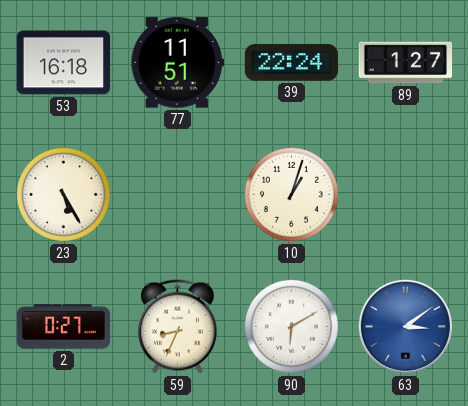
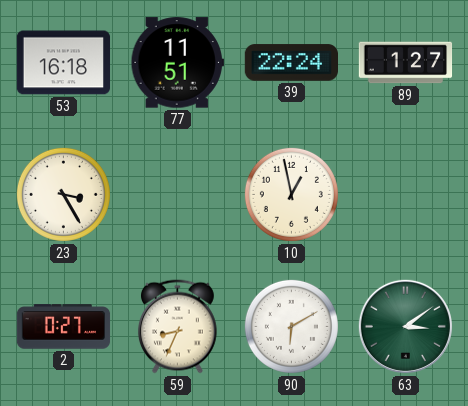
23: 5:25 -> 3:25 (63, 194)
10: 1:03 -> 12:58 (291, 194)
63 dial: blue -> green (405, 326)
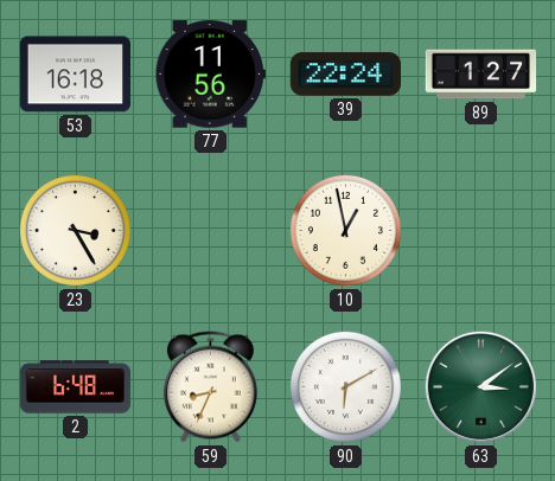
77: 11:51 -> 11:56 (210, 75)
2: 0:27 -> 6:48 (76, 387)
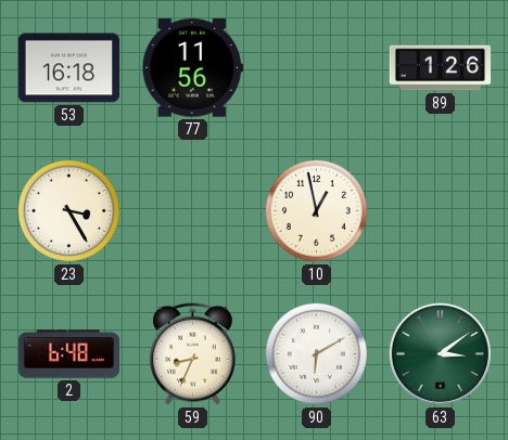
39: 22:24 -> none (346, 75)
89: 1:27 -> 1:26 (441, 68)
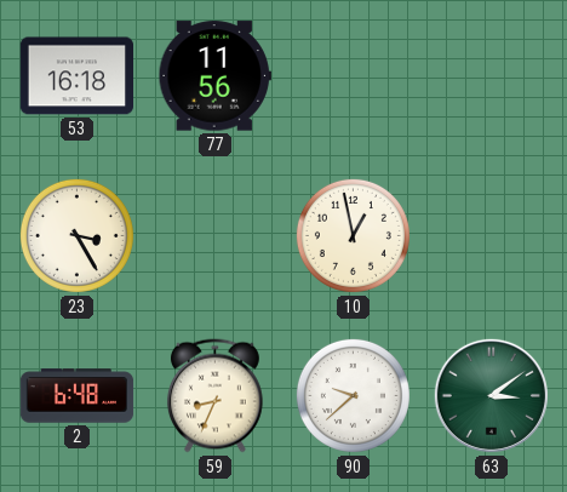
89: 1:26 -> none (441, 68)
90: 6:10 -> 9:38 (353, 395)
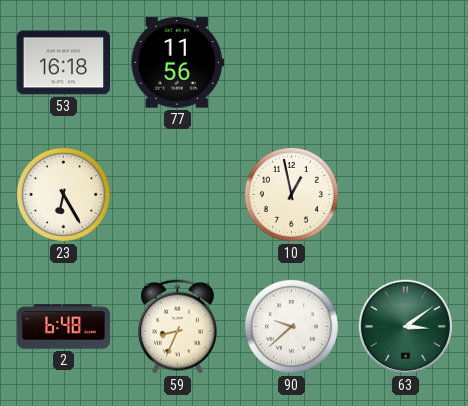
23: 3:25 -> 6:25 (63, 194)
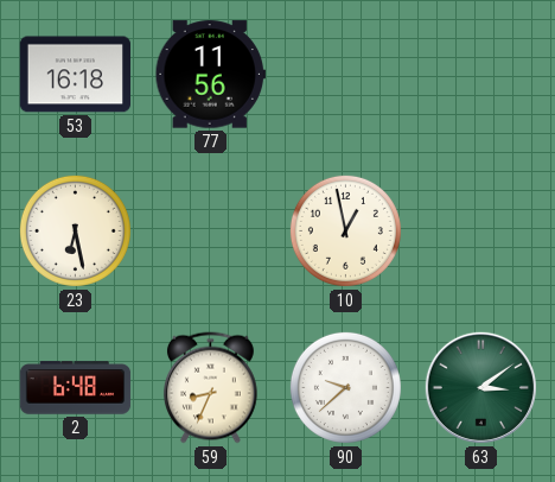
23: 6:25 -> 6:28 (75, 230)
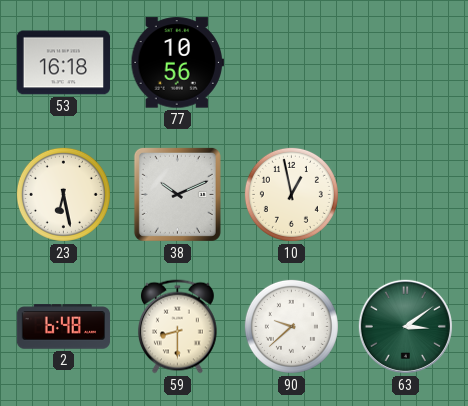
77: 11:56 -> 10:56 (177, 63)
38: none -> 10:11 (177, 194)
59: 8:34 -> 8:30 (177, 327)
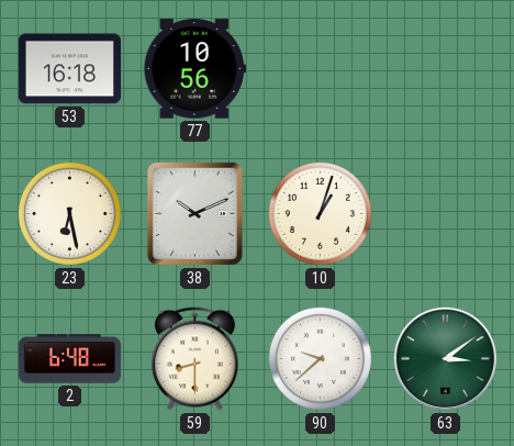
10: 12:58 -> 1:03 (320, 213)
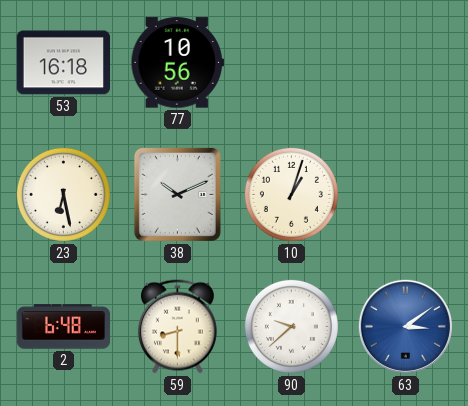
63 dial: green -> blue (405, 326)
